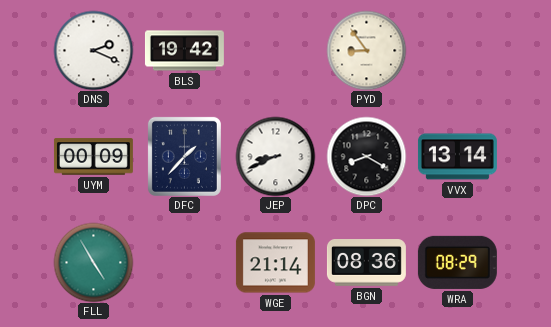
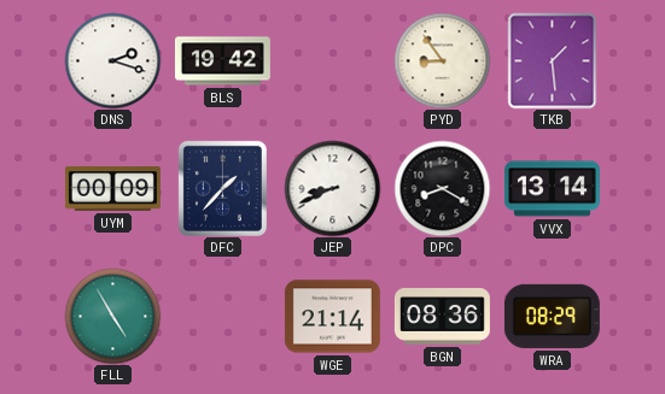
DNS: 2:19 -> 2:18 (112, 60)
TKB: none -> 1:29 (553, 60)
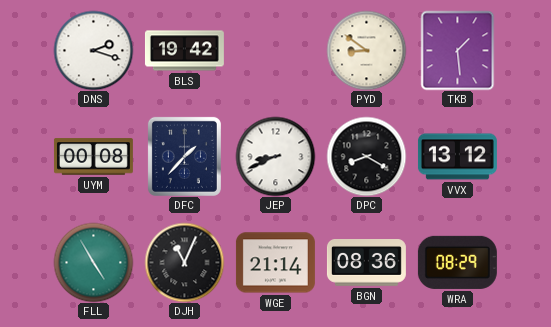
PYD: 8:54 -> 8:51 (366, 50)
UYM: 00:09 -> 00:08 (93, 157)
VVX: 13:14 -> 13:12 (457, 157)
DJH: none -> 11:04 (184, 262)
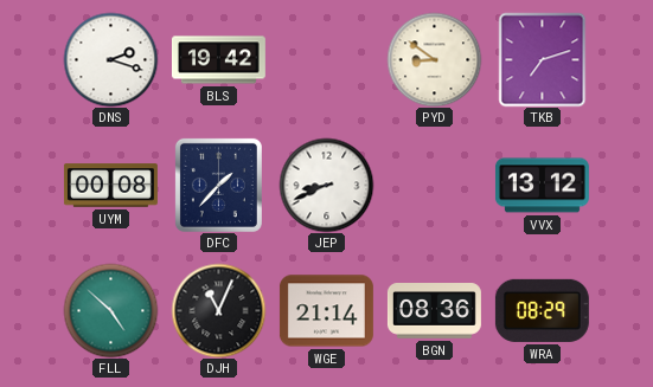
TKB: 1:29 -> 7:12 (543, 59)
DPC: 8:20 -> none (366, 156)
FLL: 4:55 -> 4:52 (110, 310)
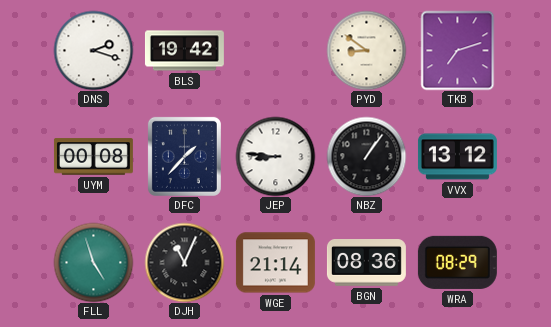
JEP: 8:41 -> 8:46 (275, 156)
NBZ: none -> 1:06 (366, 156)
FLL: 4:52 -> 4:57 (93, 262)
